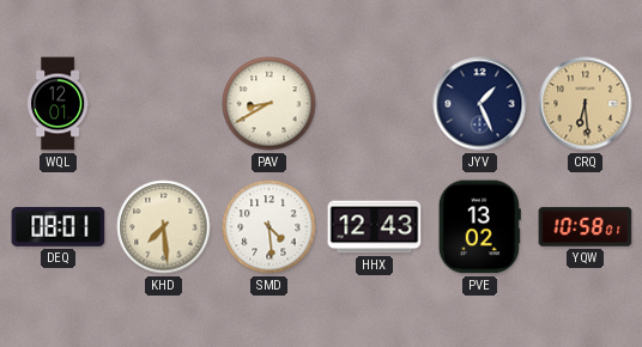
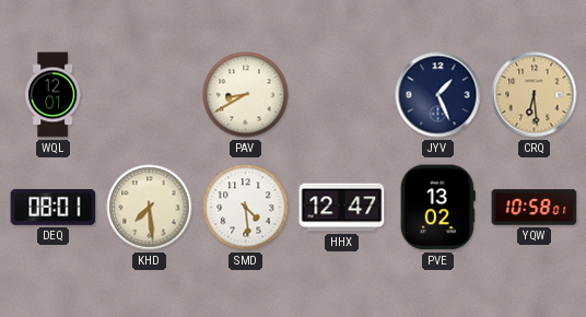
HHX: 12:43 -> 12:47 (342, 208)
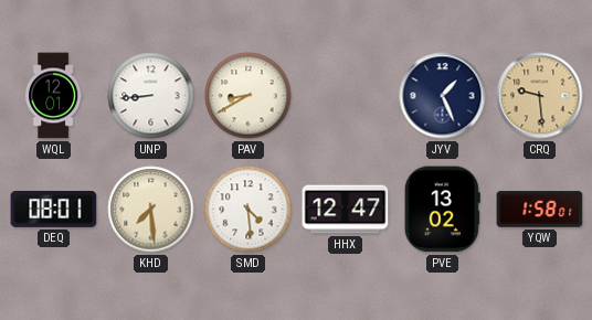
UNP: none -> 8:44 (151, 96)
CRQ: 6:29 -> 9:29 (540, 96)
YQW: 10:58 -> 1:58 (540, 210)
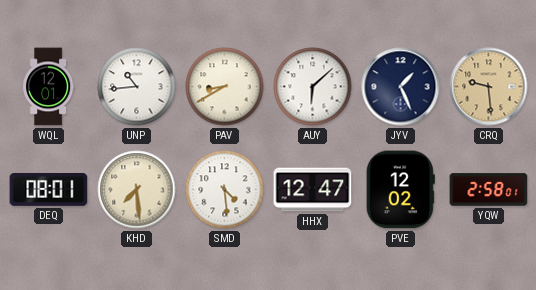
UNP: 8:44 -> 10:44 (137, 87)
AUY: none -> 6:08 (313, 87)
PVE: 13:02 -> 12:02 (400, 190)
YQW: 1:58 -> 2:58 (489, 190)
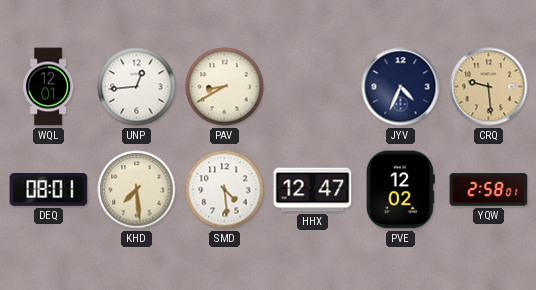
UNP: 10:44 -> 12:44 (137, 87)
AUY: 6:08 -> none (313, 87)
JYV: 1:26 -> 4:34 (401, 87)
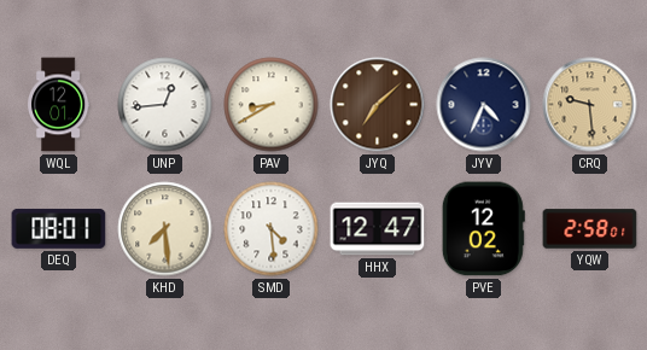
JYQ: none -> 7:08 (378, 105)
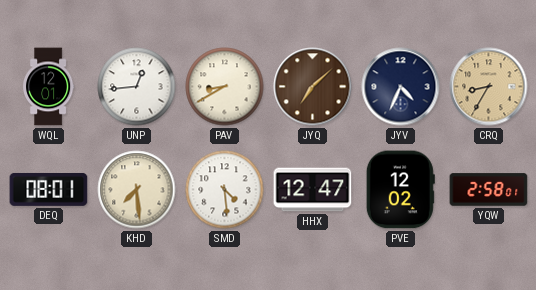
CRQ: 9:29 -> 8:35 (489, 87)
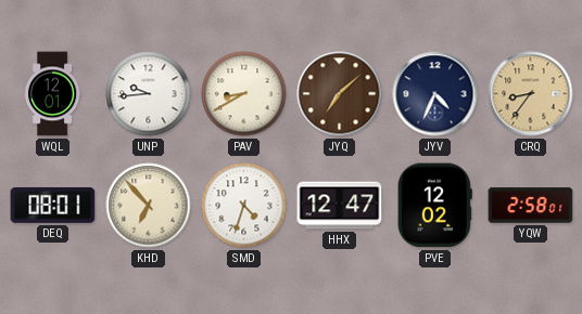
UNP: 12:44 -> 9:44 (149, 94)
CRQ: 8:35 -> 8:36 (531, 94)
KHD: 7:29 -> 6:53 (149, 206)
SMD: 4:29 -> 4:33 (244, 206)
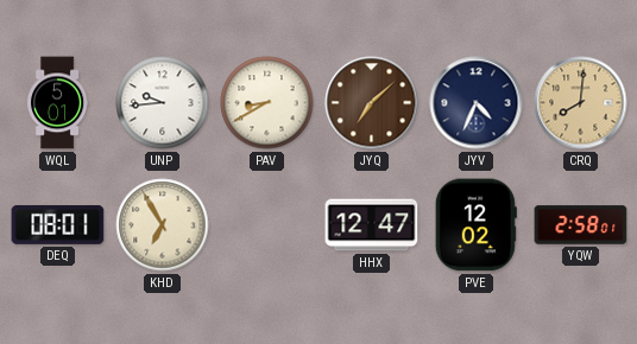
WQL: 12:01 -> 5:01 (58, 103)
CRQ: 8:36 -> 8:01 (581, 103)
KHD: 6:53 -> 6:55 (163, 225)
SMD: 4:33 -> none (244, 206)
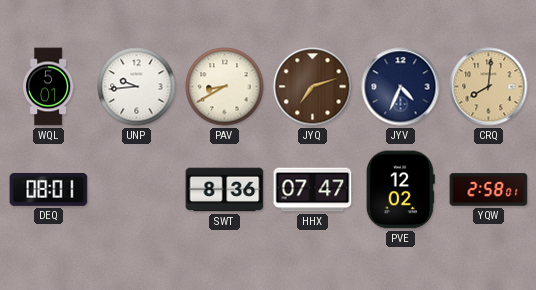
JYQ: 7:08 -> 7:12 (313, 87)
KHD: 6:55 -> none (163, 225)
SWT: none -> 8:36 (225, 190)
HHX: 12:47 -> 07:47 (313, 190)
